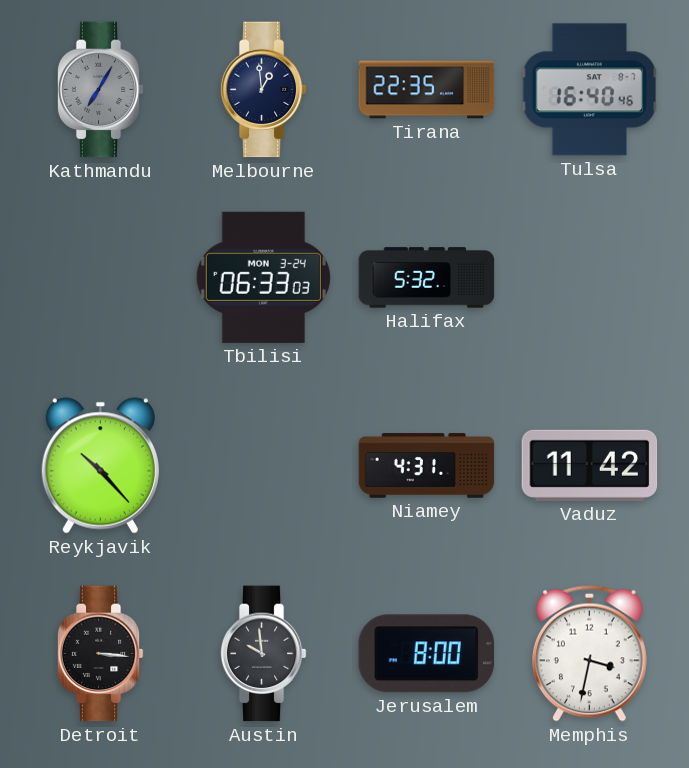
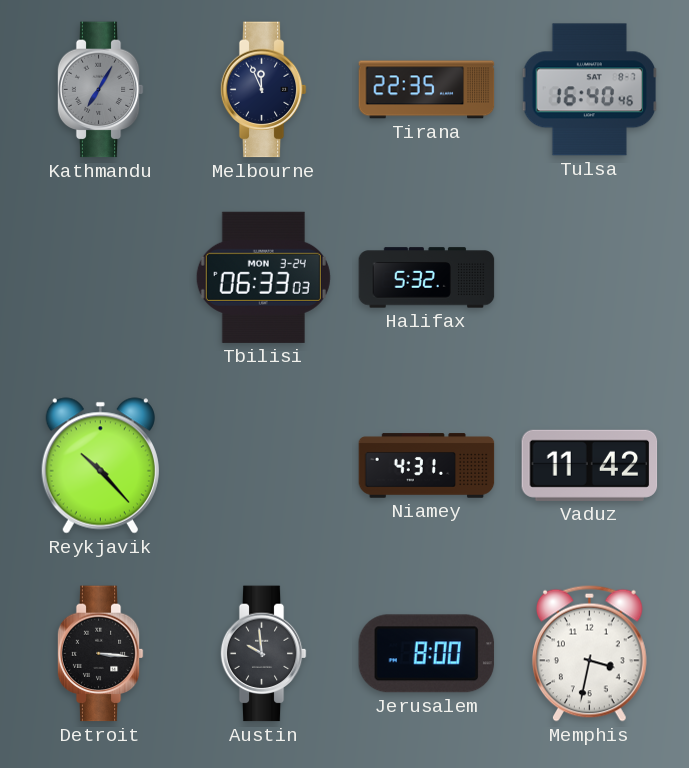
Melbourne: 12:59 -> 11:56 (263, 90)
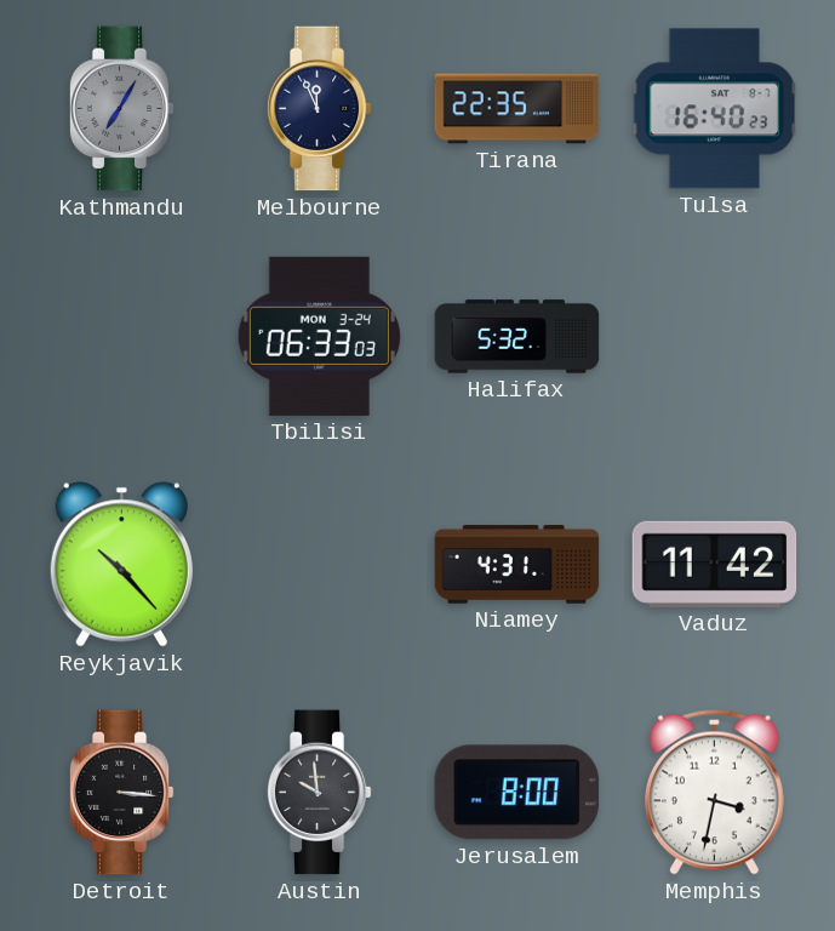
Tulsa: 16:40:46 -> 16:40:23 (715, 109)
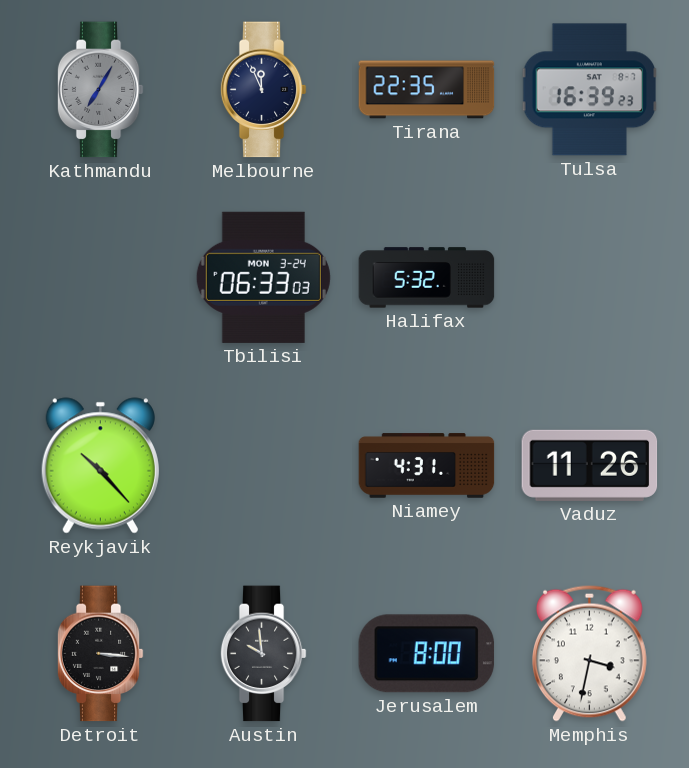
Tulsa: 16:40 -> 16:39 (590, 90)
Vaduz: 11:42 -> 11:26 (590, 465)
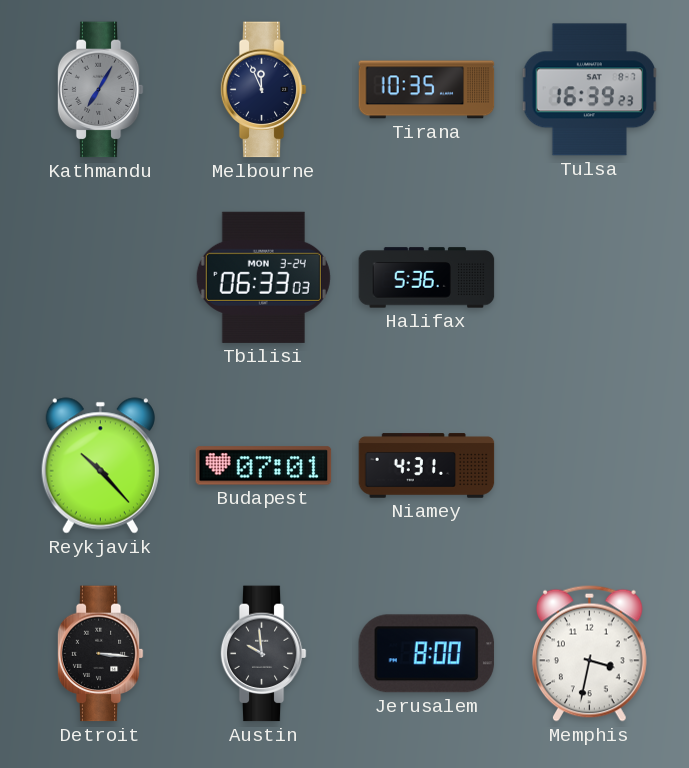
Tirana: 22:35 -> 10:35 (427, 90)
Halifax: 5:32 -> 5:36 (427, 278)
Budapest: none -> 07:01 (264, 466)
Vaduz: 11:26 -> none (590, 465)
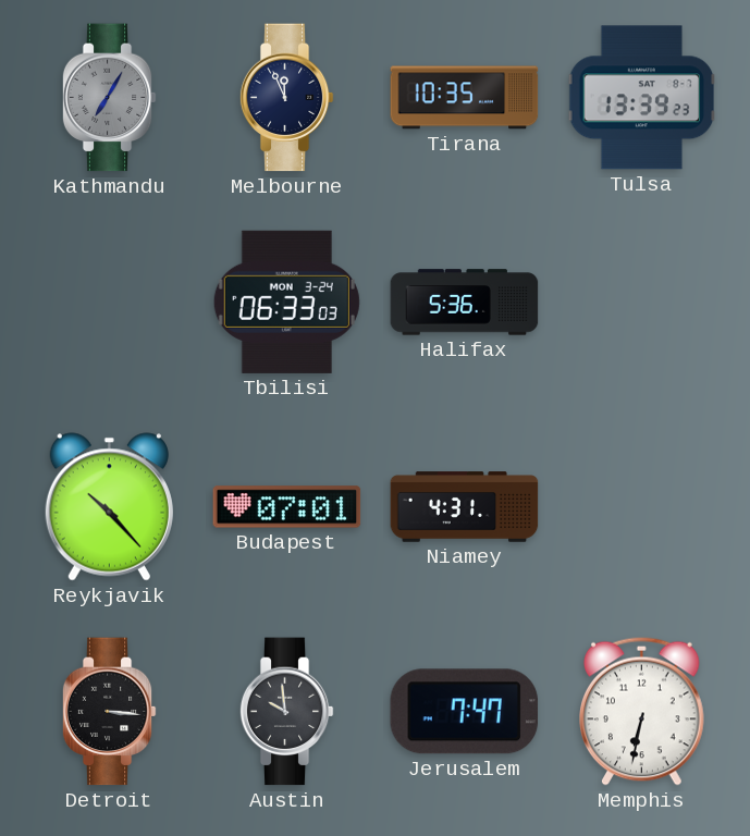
Tulsa: 16:39 -> 13:39 (642, 98)
Jerusalem: 8:00 -> 7:47 (465, 712)
Memphis: 3:32 -> 6:32 (642, 711)
